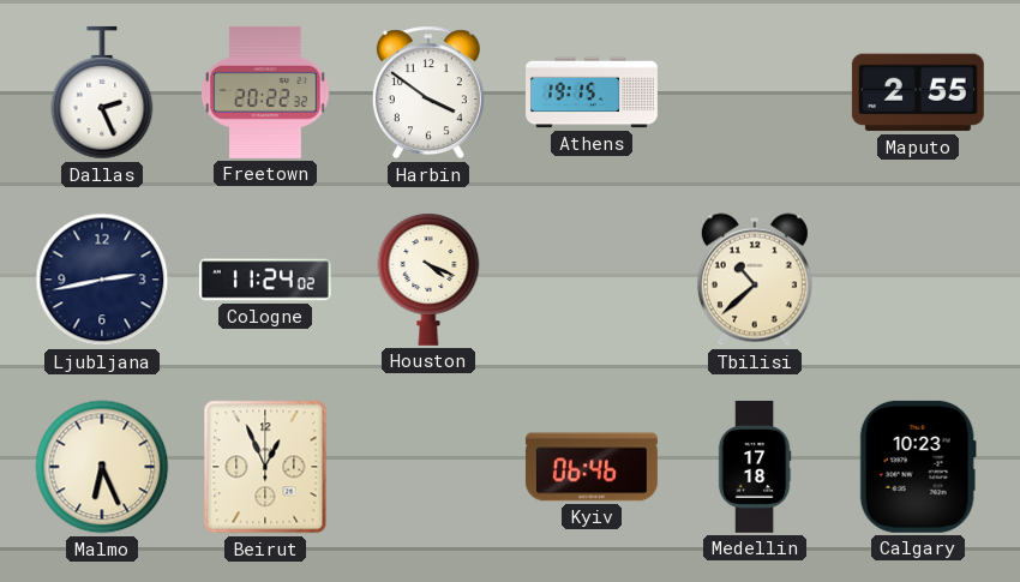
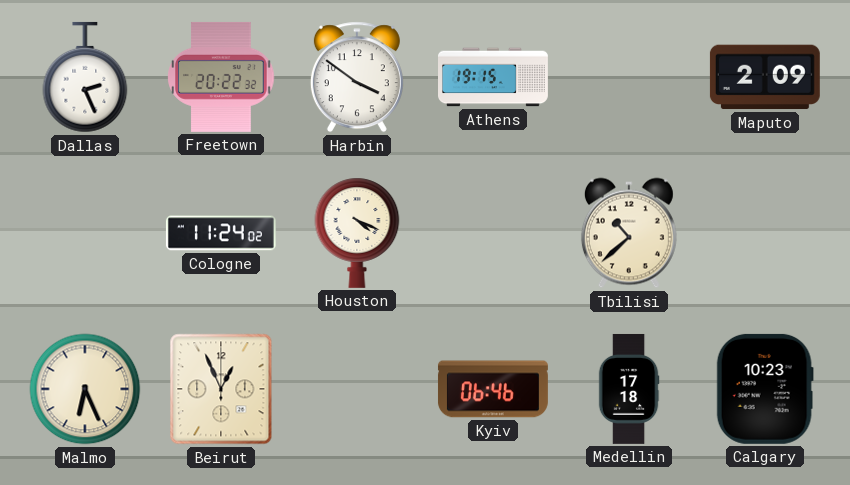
Maputo: 2:55 -> 2:09 (765, 77)
Ljubljana: 2:43 -> none (102, 280)
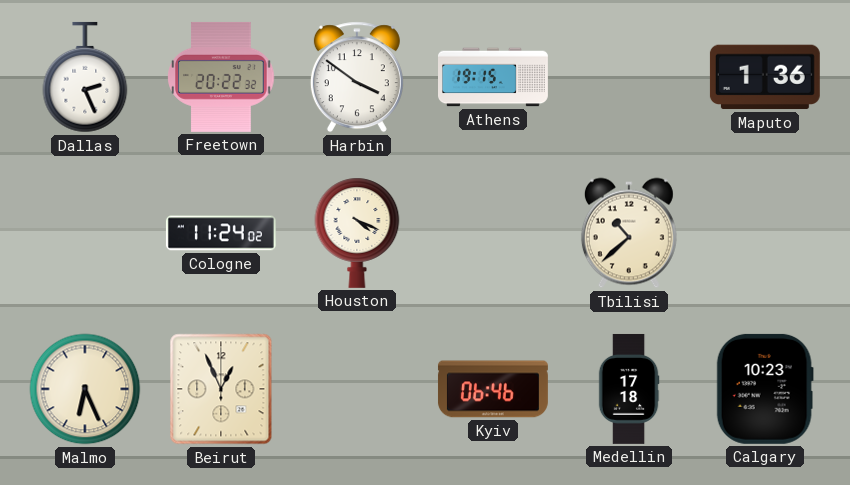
Maputo: 2:09 -> 1:36 (765, 77)
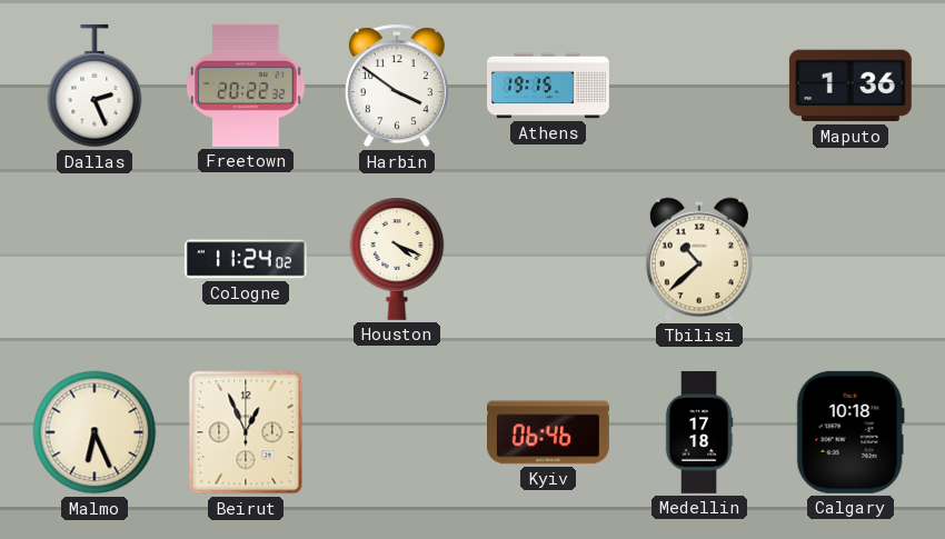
Calgary: 10:23 -> 10:18 (850, 432)
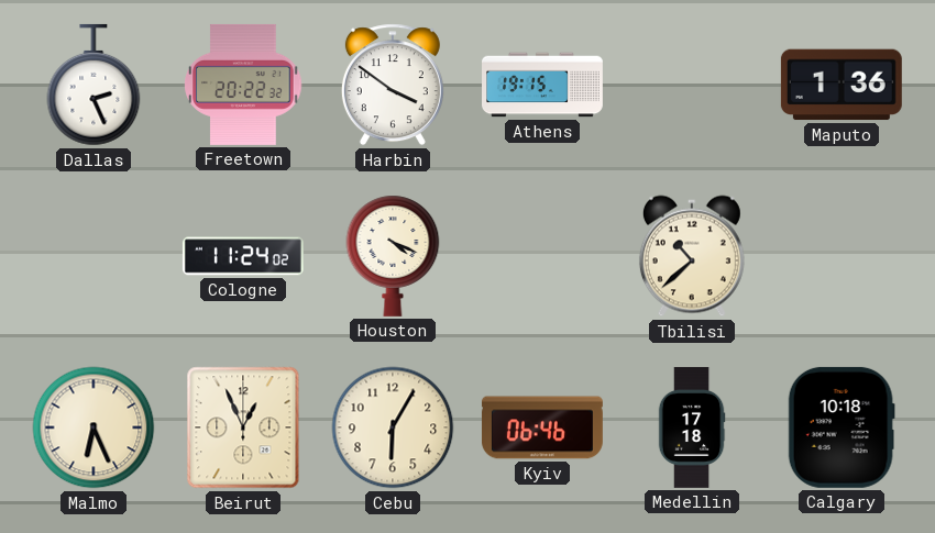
Cebu: none -> 6:05 (393, 427)
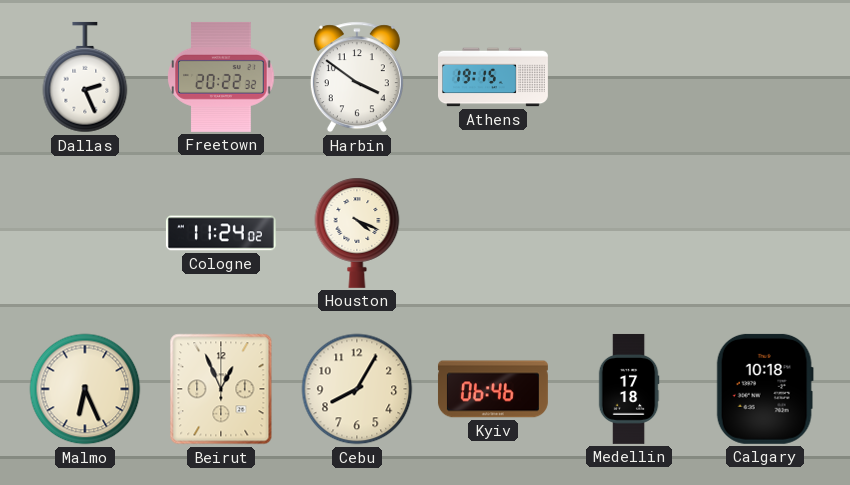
Maputo: 1:36 -> none (842, 85)
Tbilisi: 10:38 -> none (692, 256)
Cebu: 6:05 -> 8:05 (357, 389)
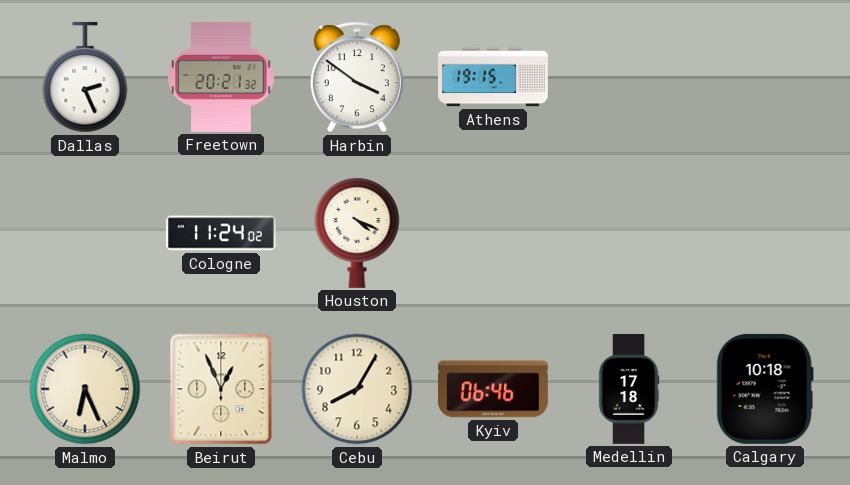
Freetown: 20:22 -> 20:21 (221, 77)
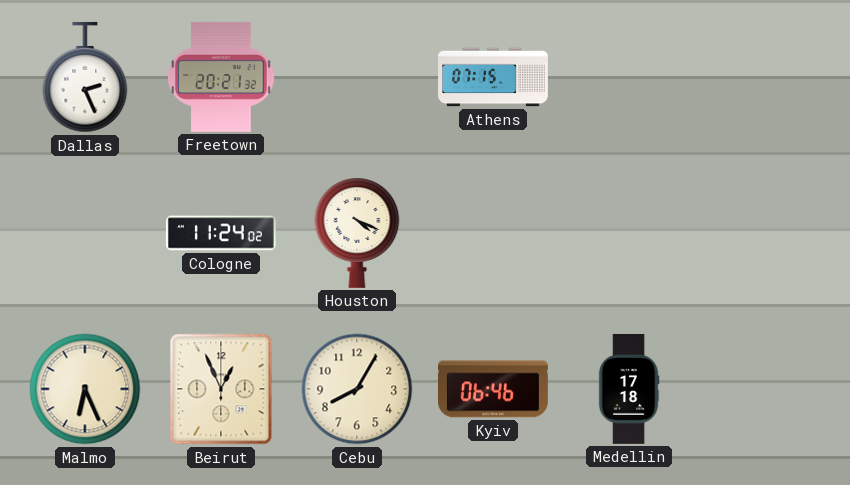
Harbin: 3:51 -> none (357, 77)
Athens: 19:15 -> 07:15 (494, 77)
Calgary: 10:18 -> none (765, 389)
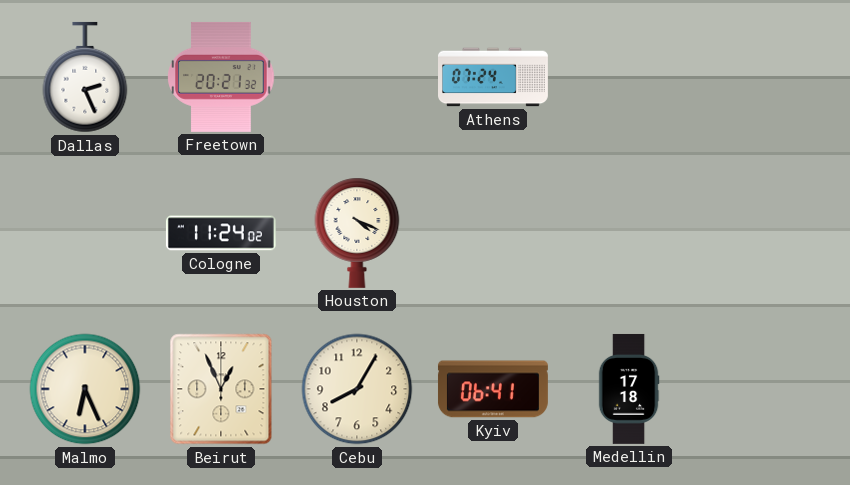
Athens: 07:15 -> 07:24 (494, 77)
Kyiv: 06:46 -> 06:41 (493, 389)
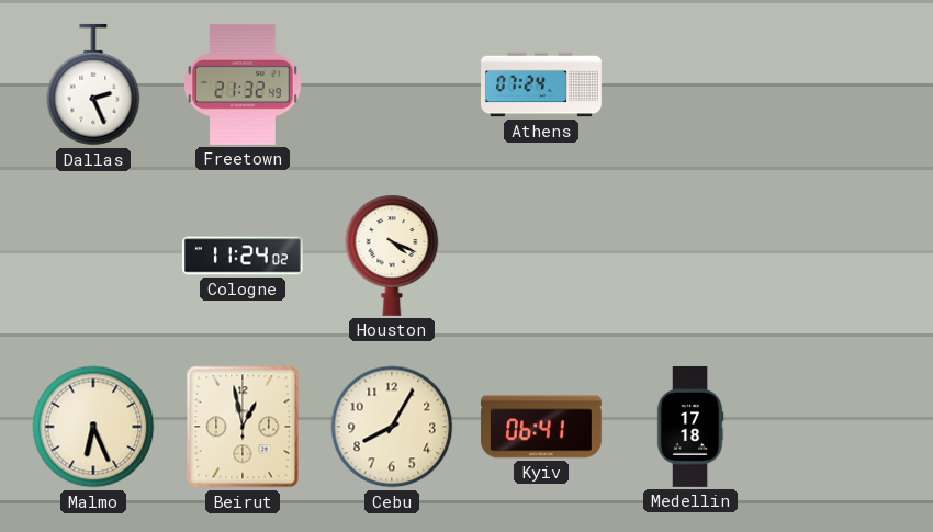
Freetown: 20:21 -> 21:32 (243, 84)
Beirut: 12:56 -> 12:58 (243, 427)
